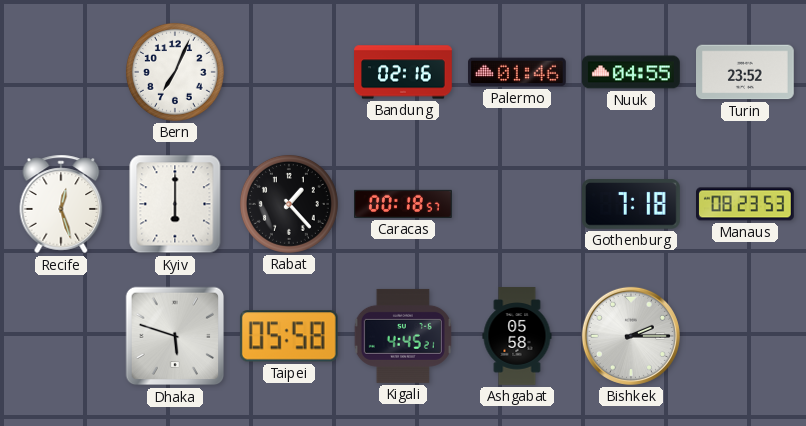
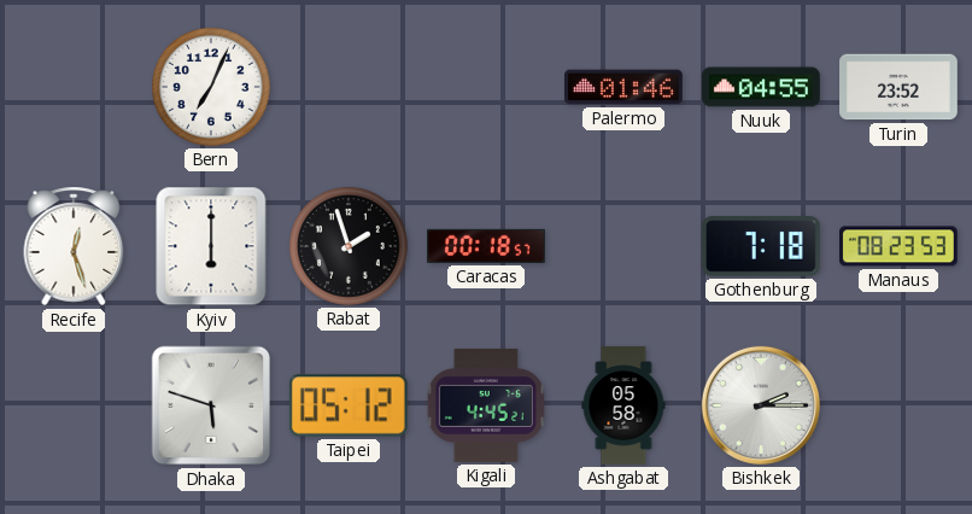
Bandung: 02:16 -> none (403, 72)
Rabat: 1:23 -> 1:57 (349, 246)
Taipei: 05:58 -> 05:12 (349, 405)
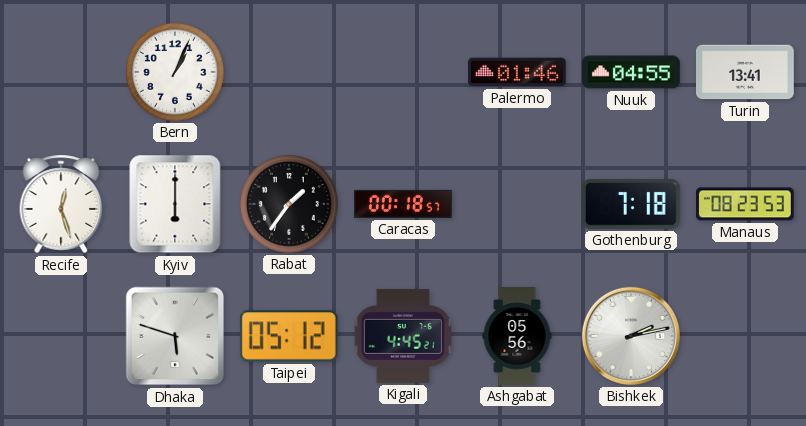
Bern: 7:04 -> 1:04 (175, 72)
Turin: 23:52 -> 13:41 (746, 72)
Rabat: 1:57 -> 1:36 (289, 204)
Ashgabat: 05:58 -> 05:56 (517, 336)
Bishkek: 2:15 -> 2:13 (631, 336)
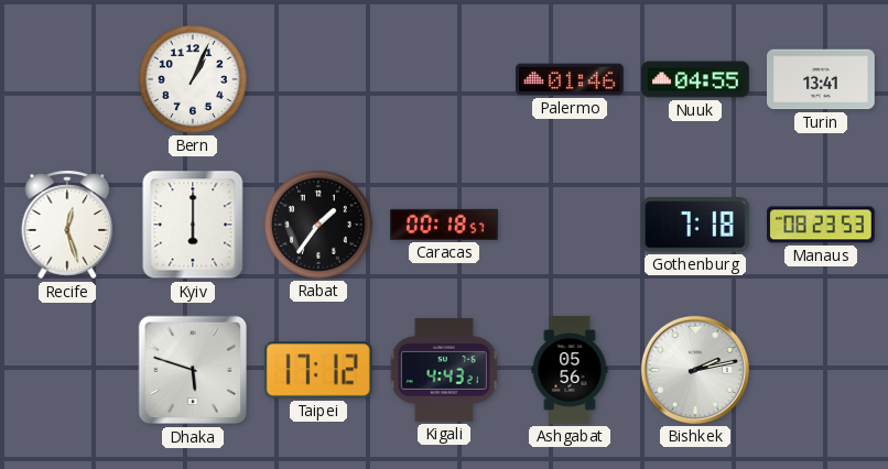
Taipei: 05:12 -> 17:12 (318, 370)
Kigali: 4:45 -> 4:43 (444, 370)
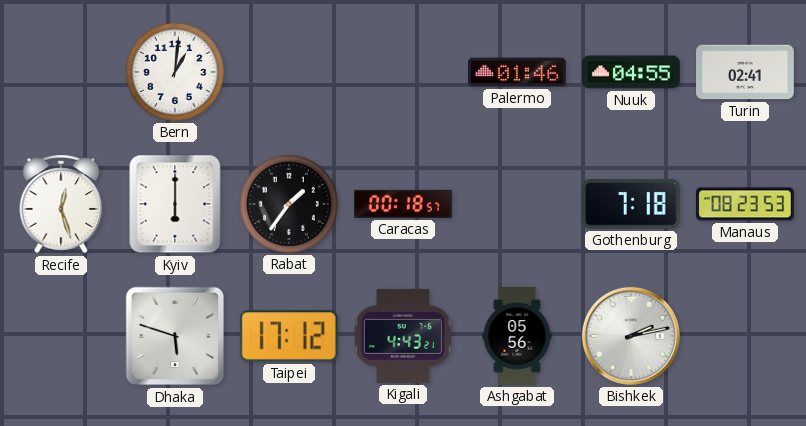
Bern: 1:04 -> 1:01 (175, 72)
Turin: 13:41 -> 02:41 (746, 72)
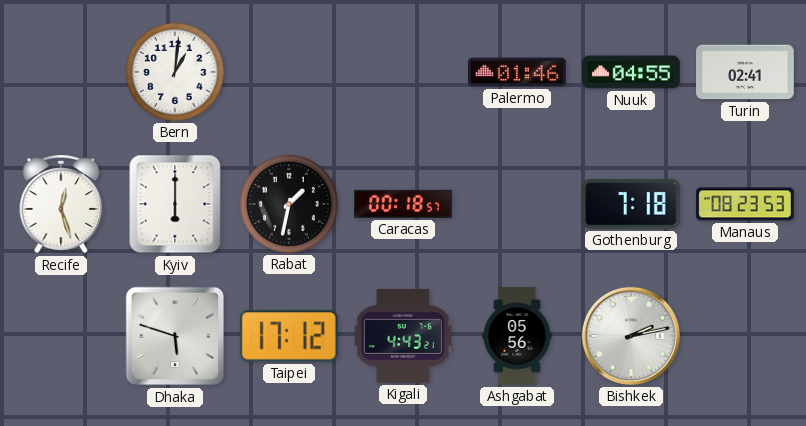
Rabat: 1:36 -> 1:32 (289, 204)
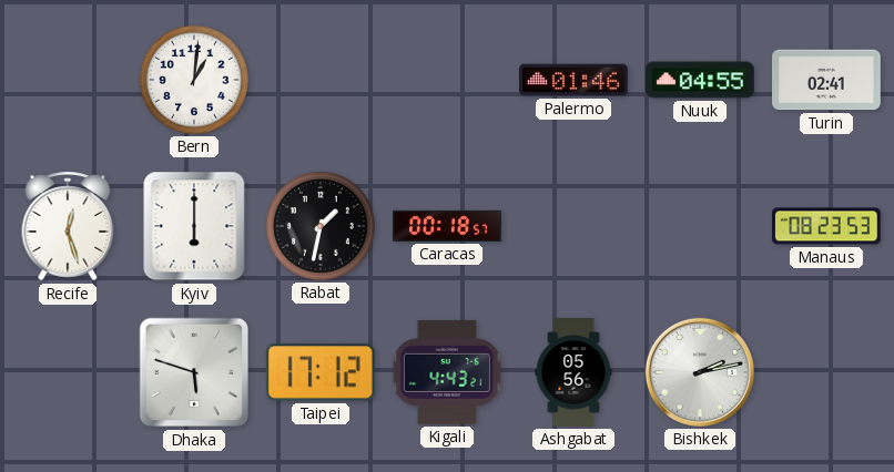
Gothenburg: 7:18 -> none (632, 204)
